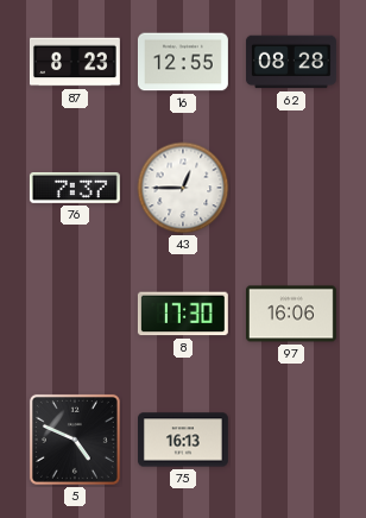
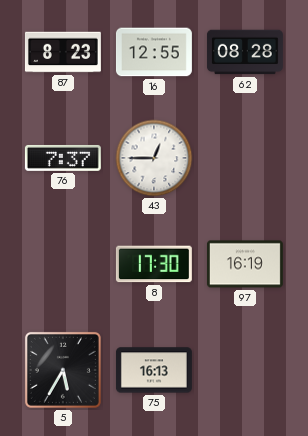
97: 16:06 -> 16:19 (245, 264)
5: 4:49 -> 5:35 (63, 370)
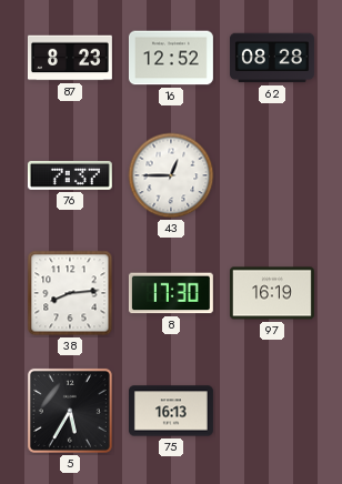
16: 12:55 -> 12:52 (171, 58)
38: none -> 8:14 (70, 293)
